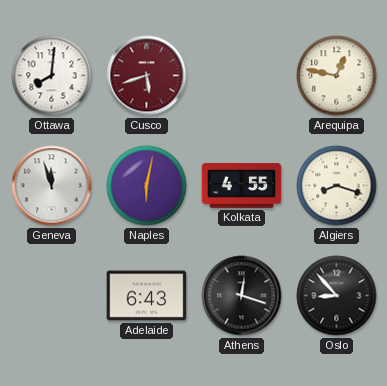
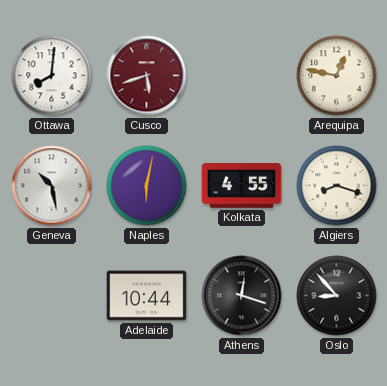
Geneva: 11:57 -> 10:28 (52, 186)
Adelaide: 6:43 -> 10:44 (147, 296)
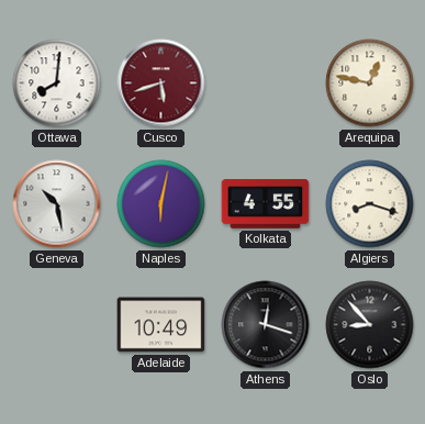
Adelaide: 10:44 -> 10:49 (161, 325)
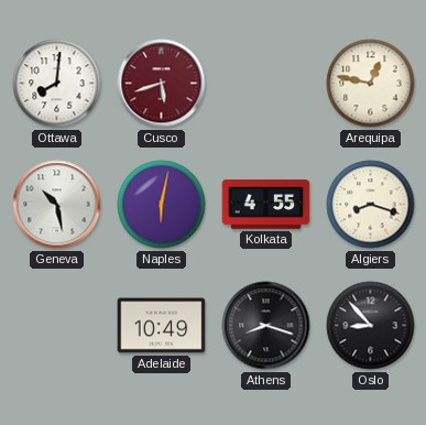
Athens: 12:18 -> 8:18 (266, 326)
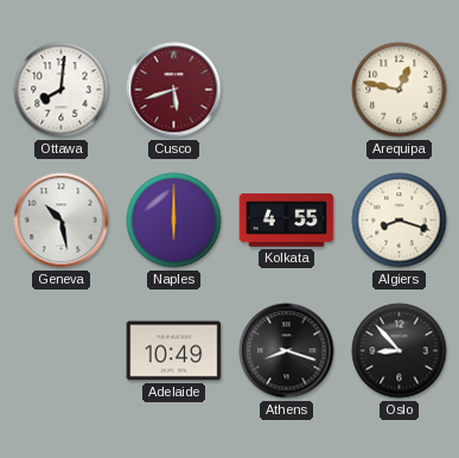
Naples: 6:02 -> 6:00 (174, 221)
